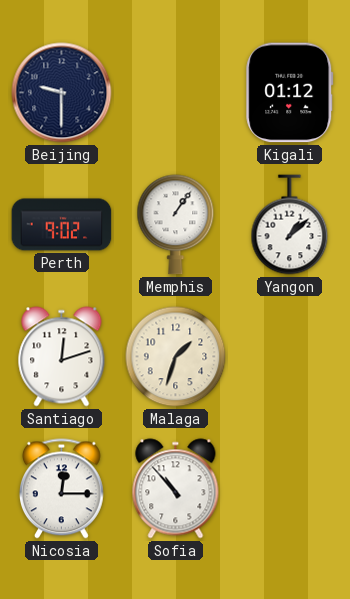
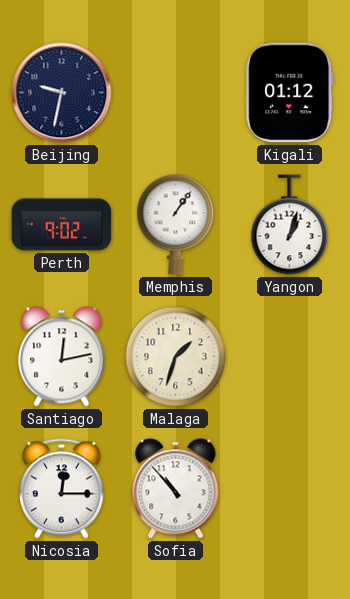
Beijing: 9:30 -> 9:32 (62, 93)
Yangon: 1:08 -> 1:03 (290, 225)
Santiago: 12:12 -> 12:13 (62, 357)
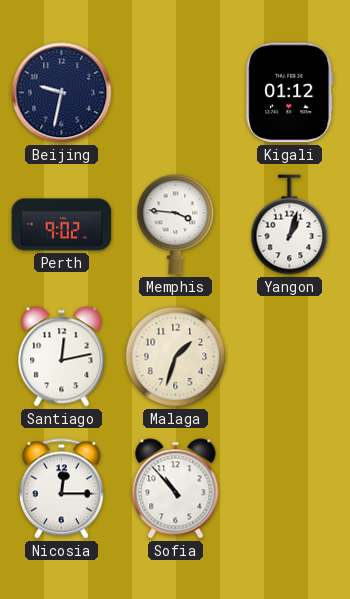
Memphis: 1:06 -> 3:46 (176, 225)
